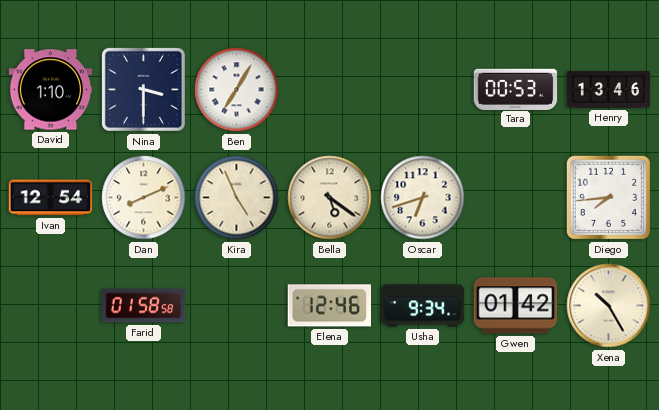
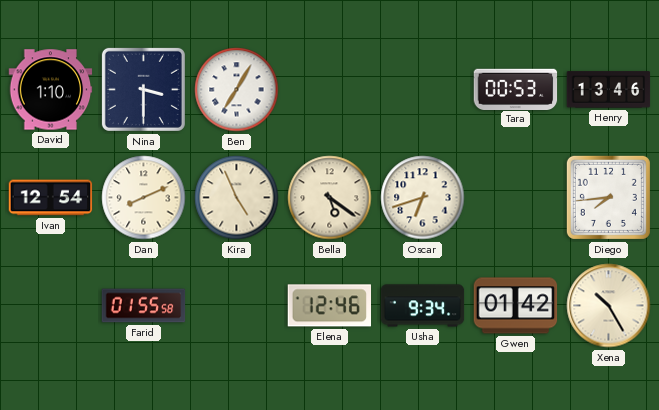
Farid: 01:58 -> 01:55 (144, 306)
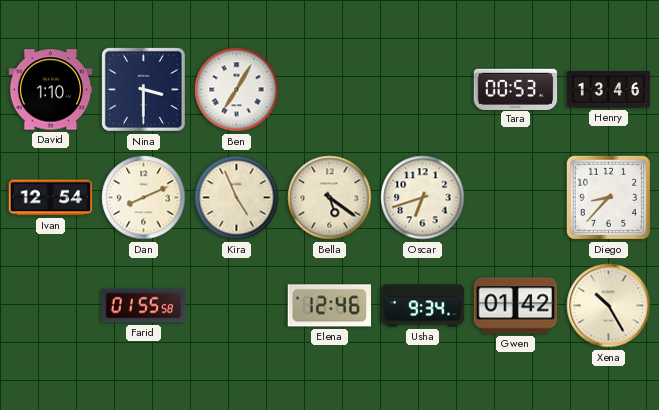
Diego: 7:44 -> 8:37 (608, 197)
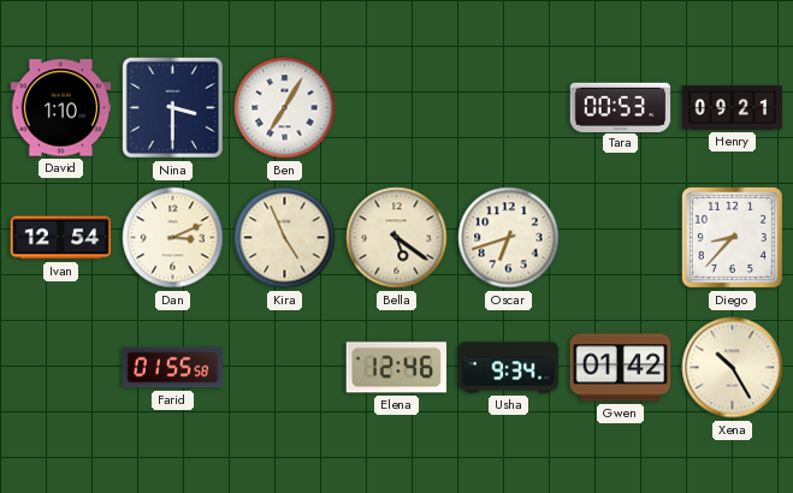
Henry: 13:46 -> 09:21 (733, 108)
Dan: 8:11 -> 3:11 (173, 238)
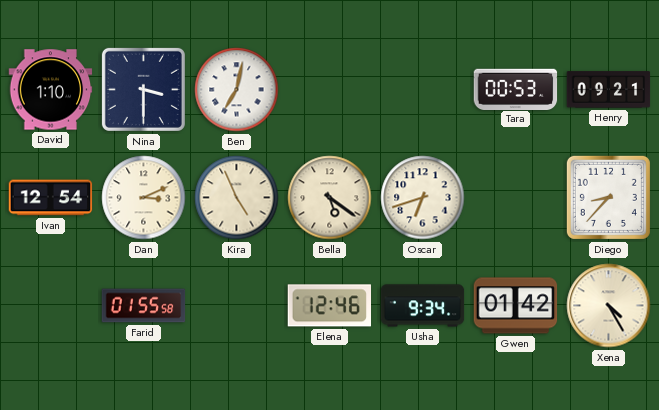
Ben: 7:05 -> 7:02 (237, 90)
Xena: 10:25 -> 4:25 (609, 306)
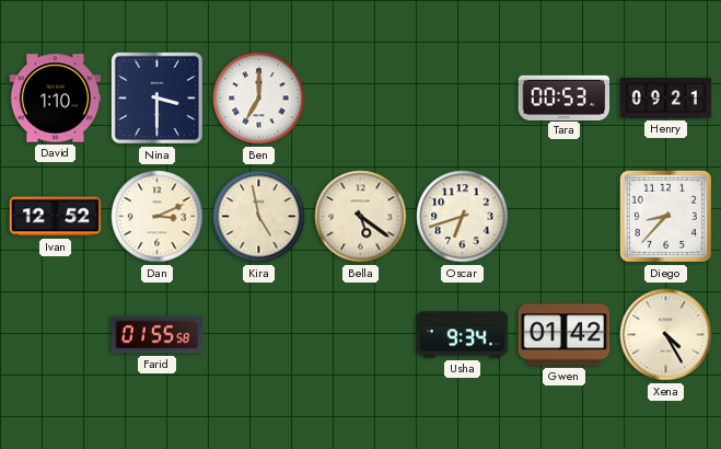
Ben: 7:02 -> 7:00 (259, 99)
Ivan: 12:54 -> 12:52 (56, 217)
Kira: 4:56 -> 4:58 (259, 217)
Elena: 12:46 -> none (330, 306)
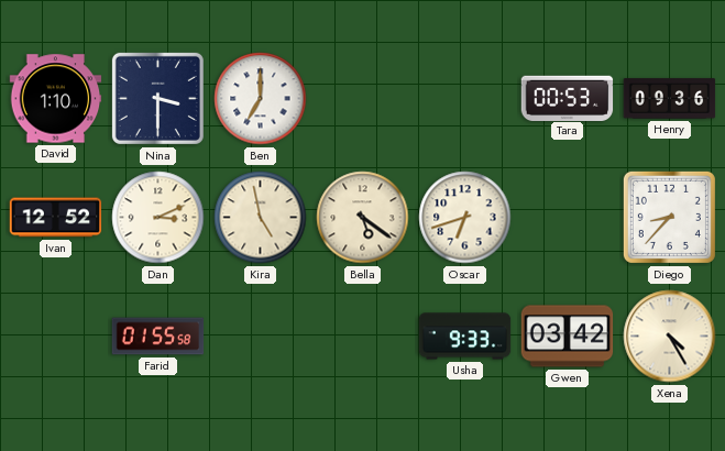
Henry: 09:21 -> 09:36 (670, 99)
Usha: 9:34 -> 9:33 (465, 337)
Gwen: 01:42 -> 03:42 (568, 337)
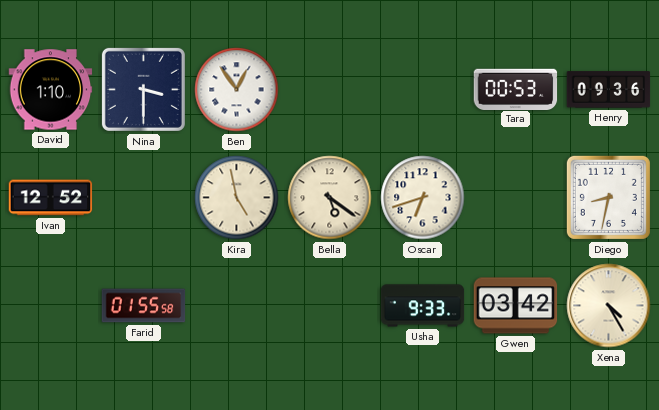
Ben: 7:00 -> 12:54 (237, 90)
Dan: 3:11 -> none (158, 218)
Diego: 8:37 -> 8:32 (608, 197)
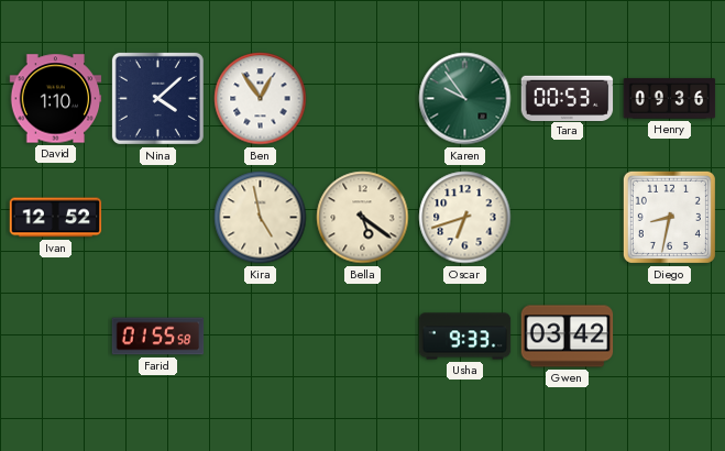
Nina: 3:30 -> 4:08 (157, 98)
Karen: none -> 9:54 (465, 99)
Xena: 4:25 -> none (609, 306)
